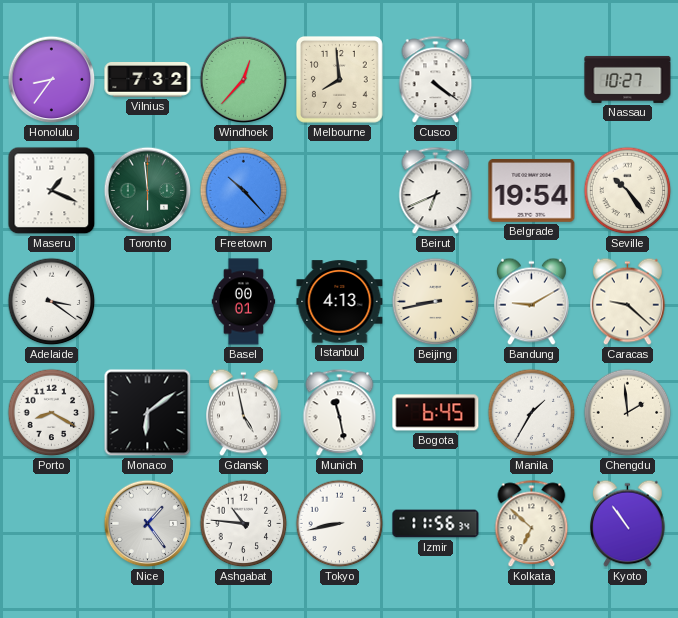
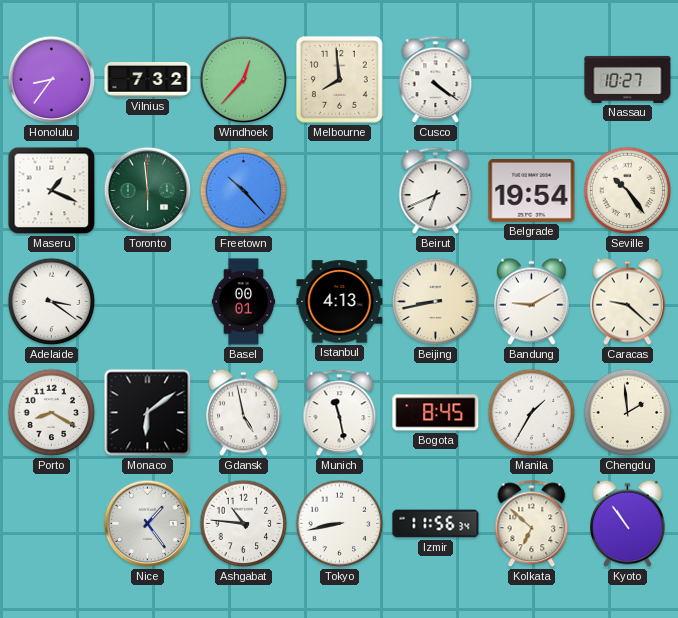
Bogota: 6:45 -> 8:45 (436, 413)
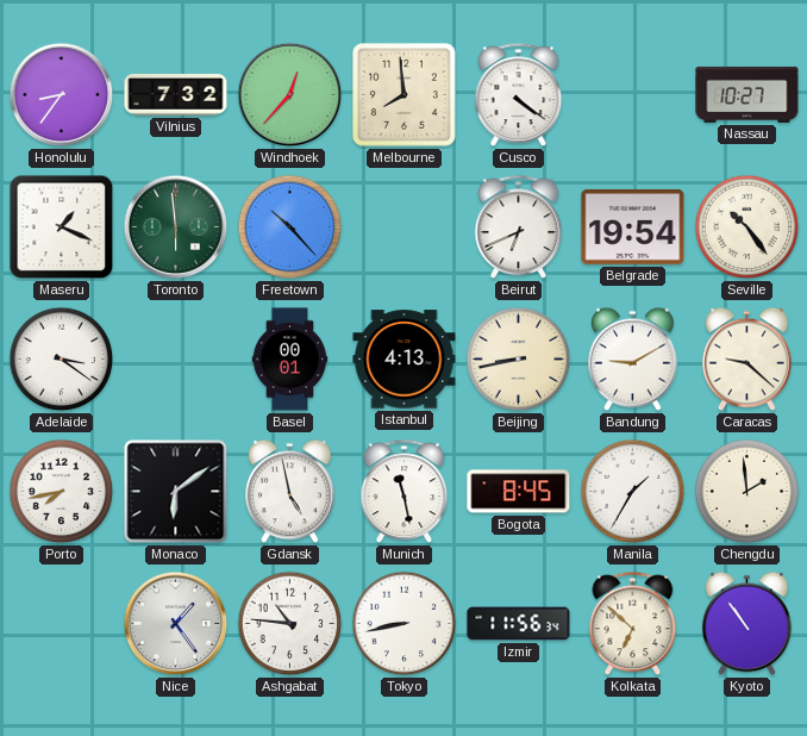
Porto: 8:20 -> 7:43 (62, 492)
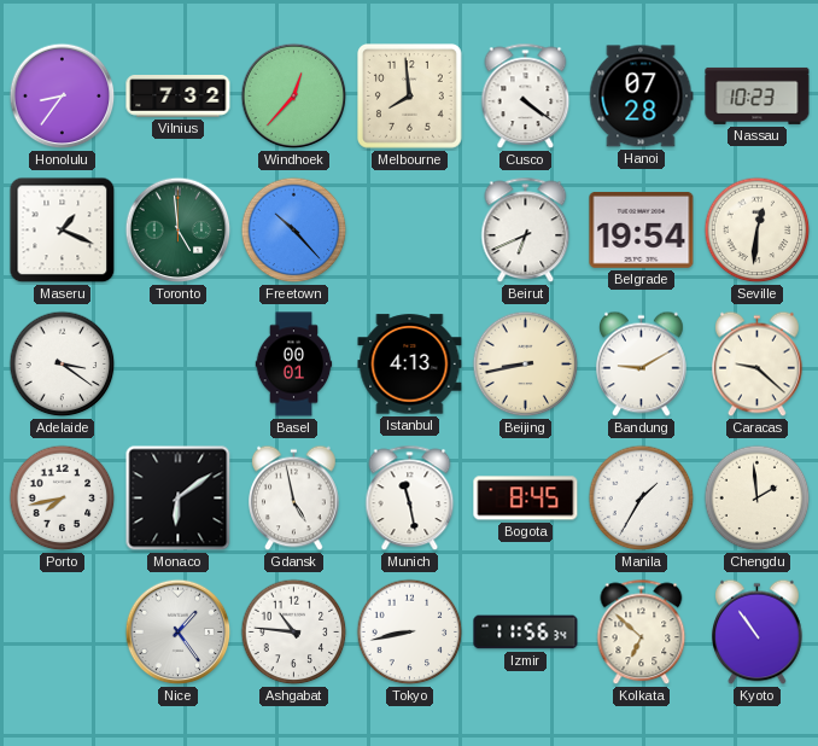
Hanoi: none -> 07:28 (641, 97)
Nassau: 10:27 -> 10:23 (758, 95)
Toronto: 5:59 -> 4:59 (179, 231)
Seville: 10:24 -> 12:31 (758, 231)
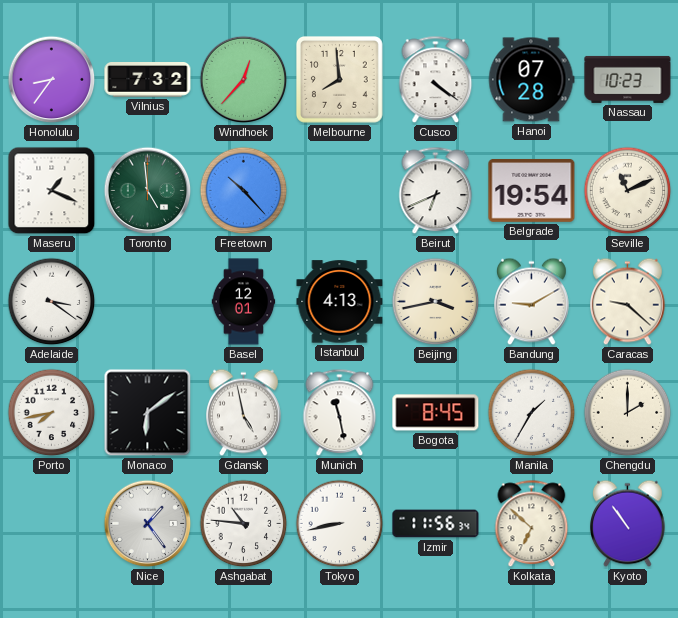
Seville: 12:31 -> 11:11 (628, 191)
Basel: 00:01 -> 12:01 (244, 302)
Beijing: 8:43 -> 3:43 (436, 302)
Chengdu: 1:59 -> 2:00 (628, 413)
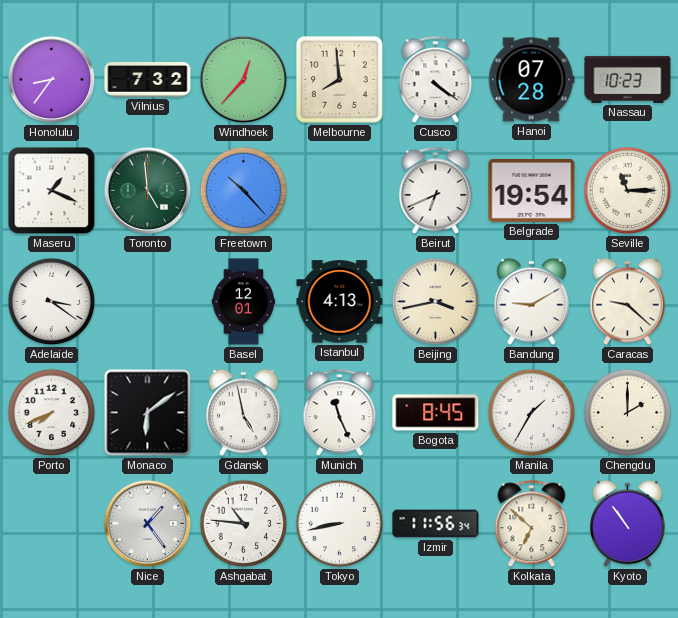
Seville: 11:11 -> 11:15 (628, 191)
Porto: 7:43 -> 7:41 (52, 413)
Munich: 11:28 -> 11:26 (340, 413)
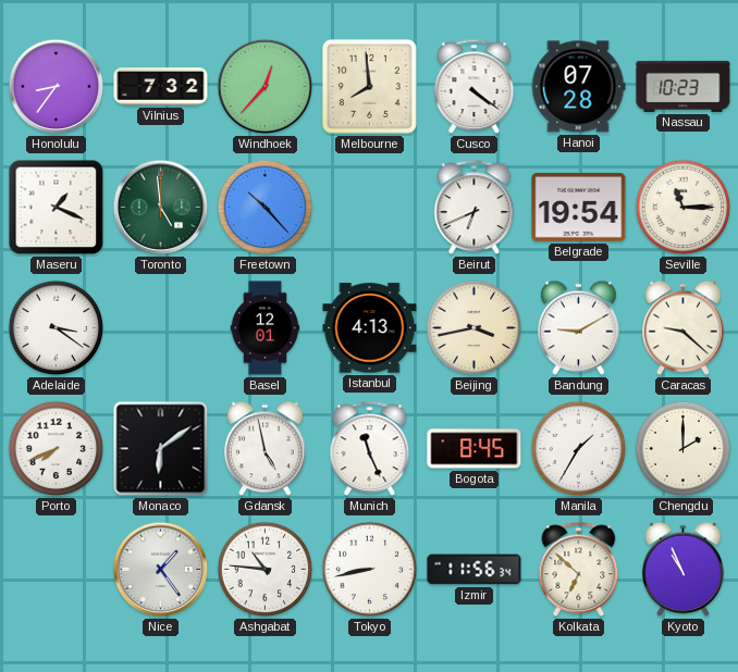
Kyoto: 10:54 -> 10:56 (684, 570)
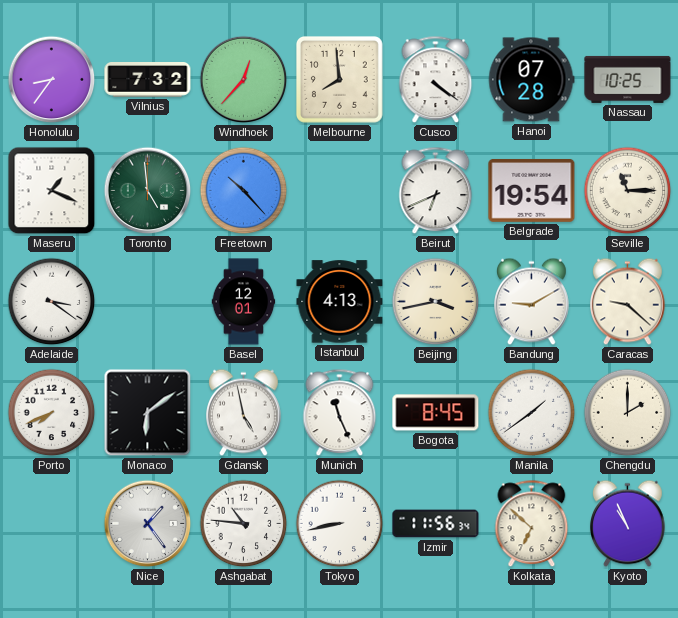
Nassau: 10:23 -> 10:25 (628, 79)
Manila: 1:35 -> 1:39 (532, 413)
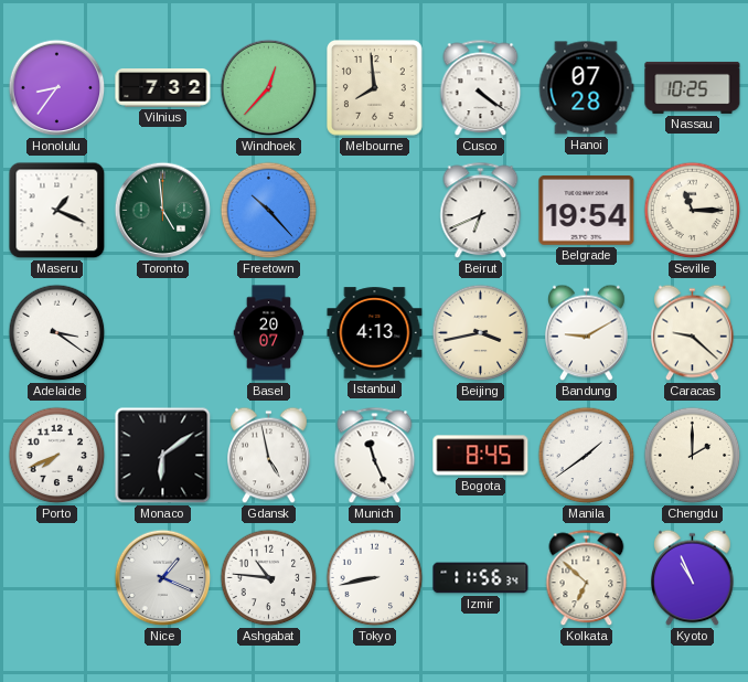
Basel: 12:01 -> 20:07 (269, 333)
Nice: 1:24 -> 1:19 (163, 578)
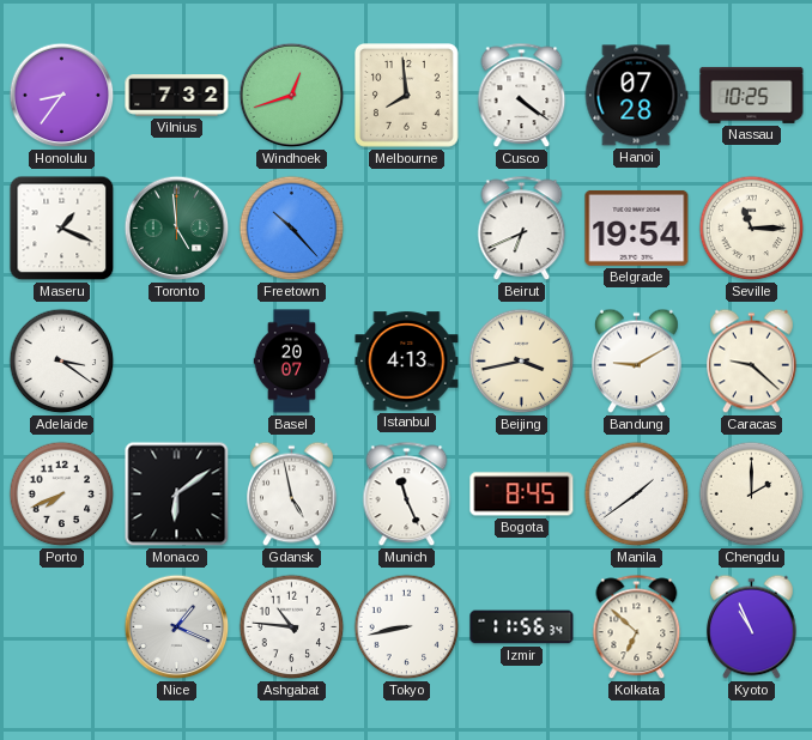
Windhoek: 12:37 -> 12:42 (292, 96)
